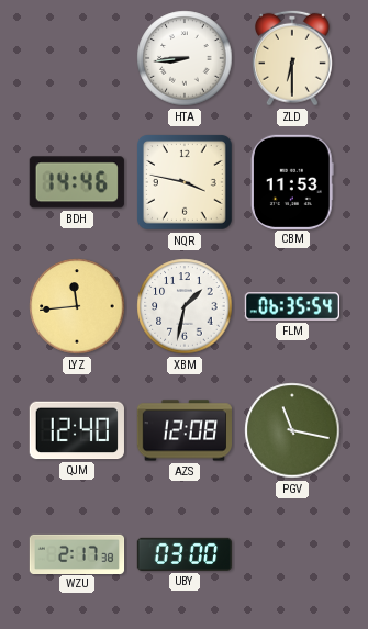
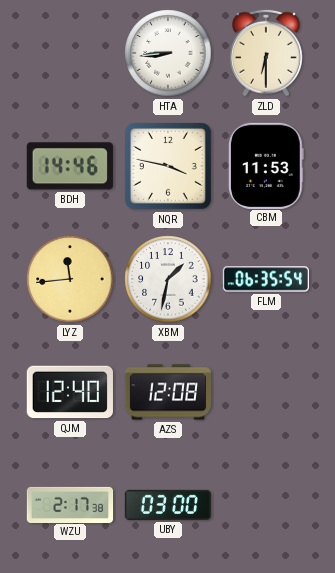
PGV: 11:17 -> none (292, 430)
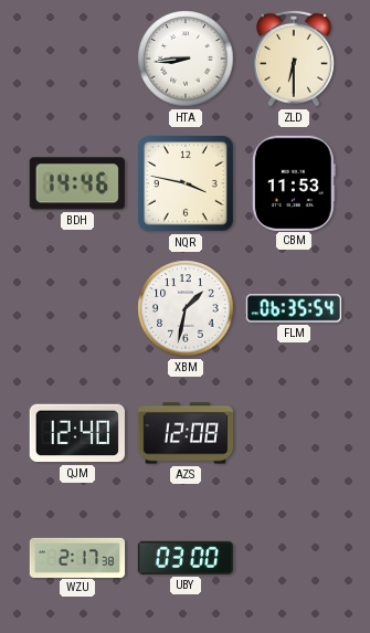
LYZ: 11:44 -> none (70, 279)
